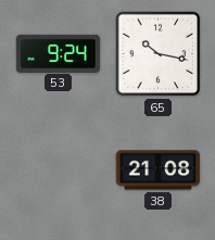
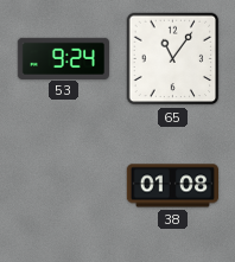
65: 10:17 -> 11:06 (173, 59)
38: 21:08 -> 01:08 (172, 186)
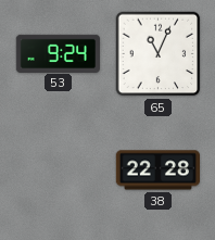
65: 11:06 -> 11:04 (159, 54)
38: 01:08 -> 22:28 (157, 170)
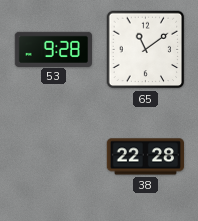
53: 9:24 -> 9:28 (53, 49)
65: 11:04 -> 11:09 (146, 50)
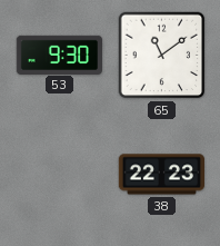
53: 9:28 -> 9:30 (59, 55)
38: 22:28 -> 22:23 (161, 175)
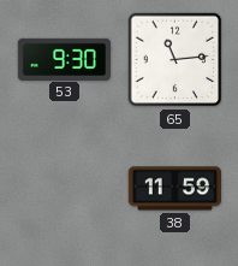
65: 11:09 -> 11:14 (175, 60)
38: 22:23 -> 11:59 (174, 189)
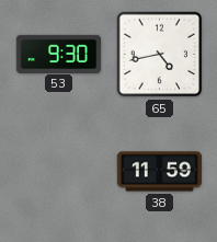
65: 11:14 -> 4:43 (160, 55)
